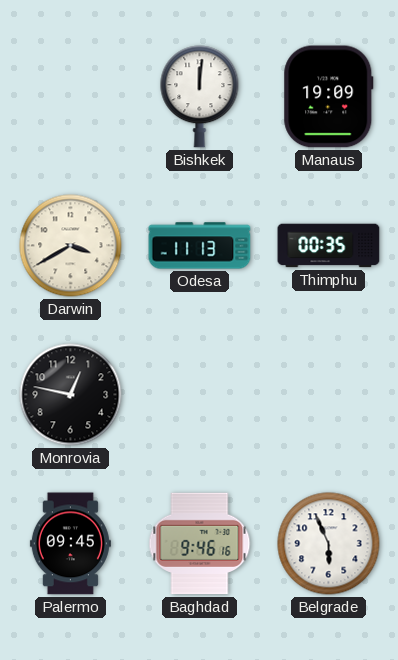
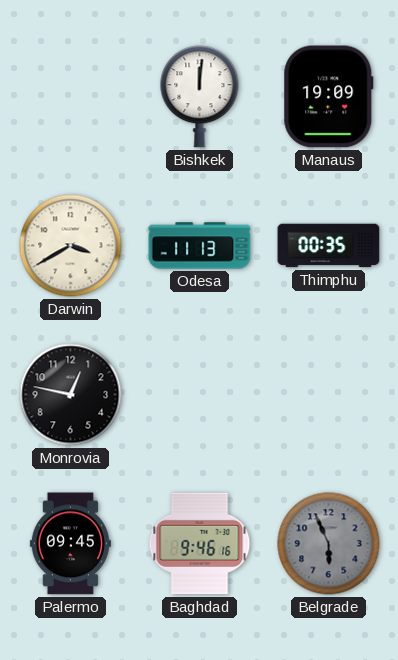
Belgrade dial: white -> grey (329, 544)
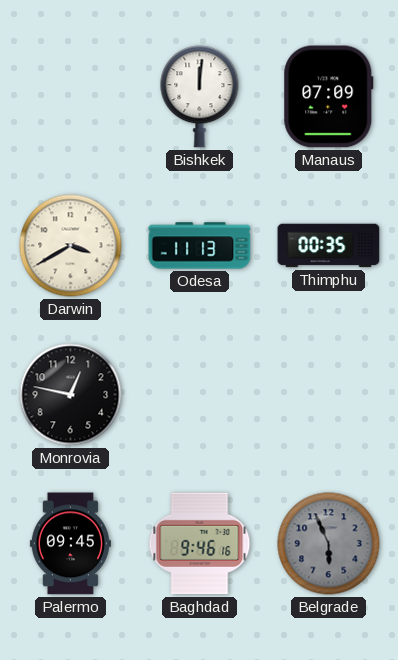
Manaus: 19:09 -> 07:09 (329, 97)
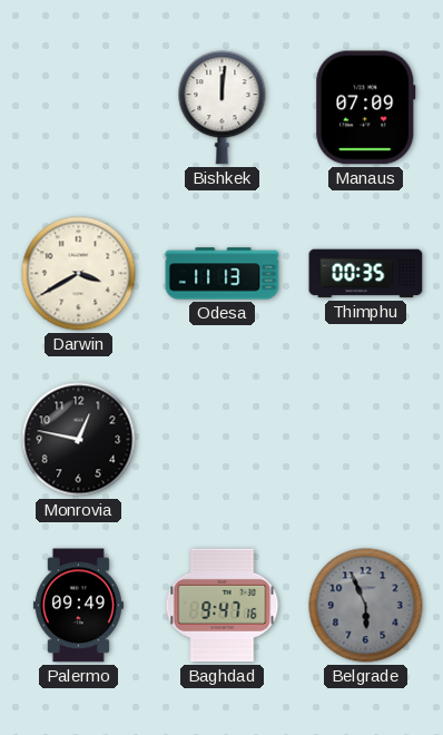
Palermo: 09:45 -> 09:49 (78, 606)
Baghdad: 9:46 -> 9:47 (223, 606)
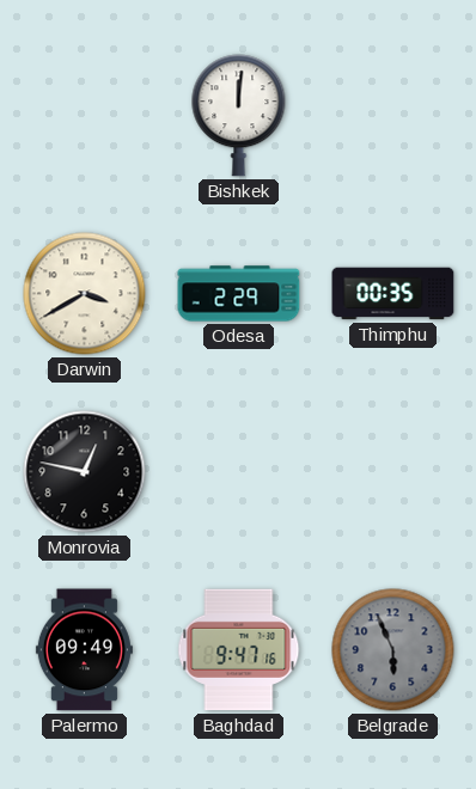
Manaus: 07:09 -> none (366, 108)
Odesa: 11:13 -> 2:29 (239, 294)
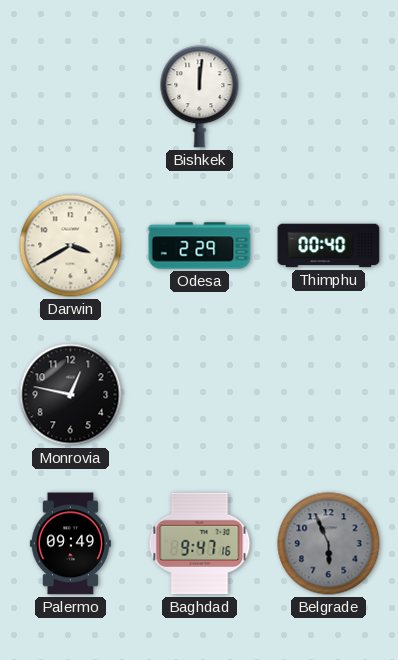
Thimphu: 00:35 -> 00:40 (329, 246)
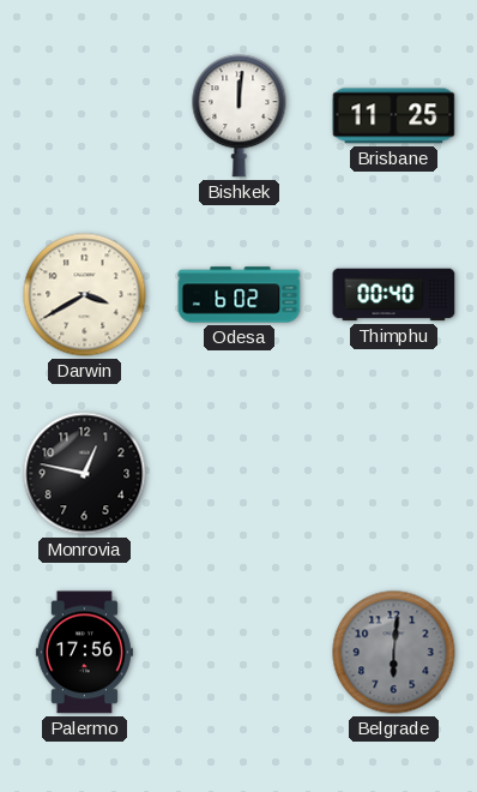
Brisbane: none -> 11:25 (394, 116)
Odesa: 2:29 -> 6:02 (240, 295)
Palermo: 09:49 -> 17:56 (84, 653)
Baghdad: 9:47 -> none (200, 544)
Belgrade: 5:56 -> 6:01 (394, 653)
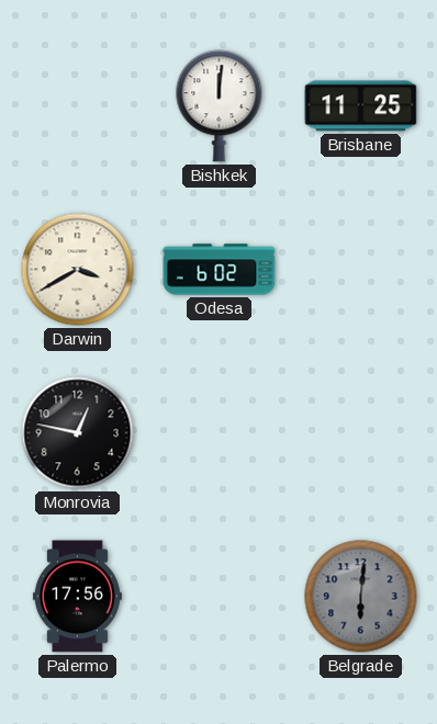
Thimphu: 00:40 -> none (394, 295)
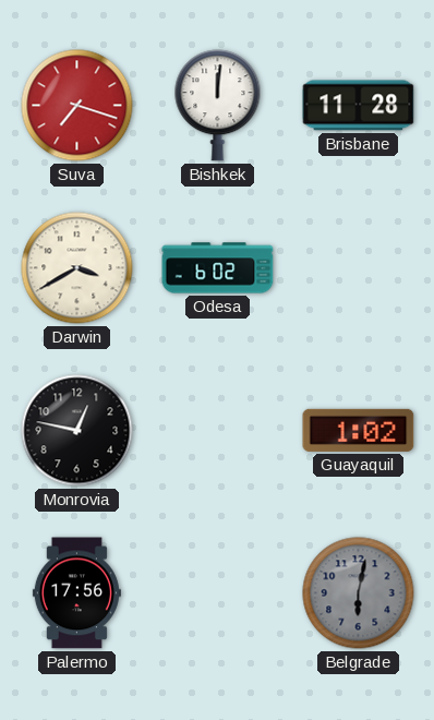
Suva: none -> 7:18 (77, 106)
Brisbane: 11:25 -> 11:28 (359, 106)
Guayaquil: none -> 1:02 (359, 430)
Belgrade: 6:01 -> 6:02 (359, 593)
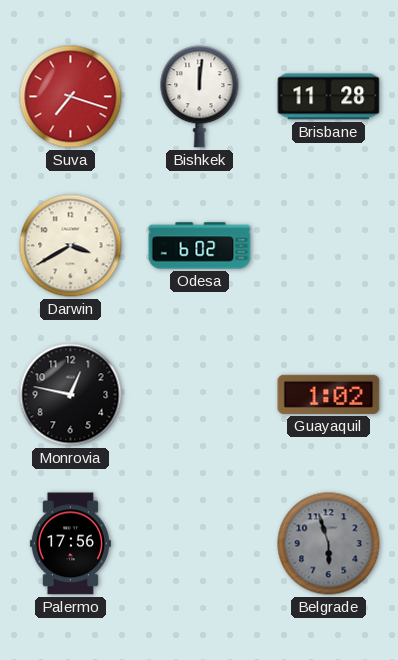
Belgrade: 6:02 -> 5:57 (329, 544)
